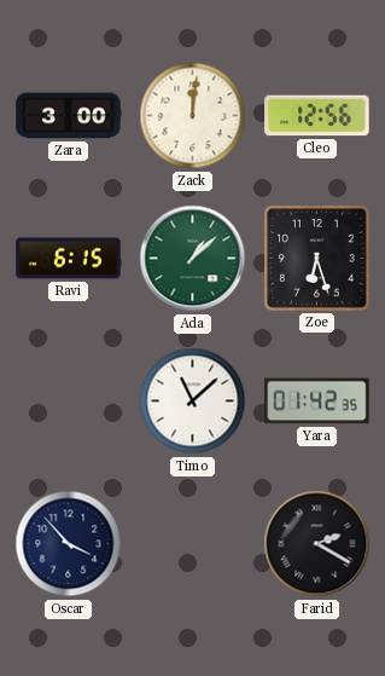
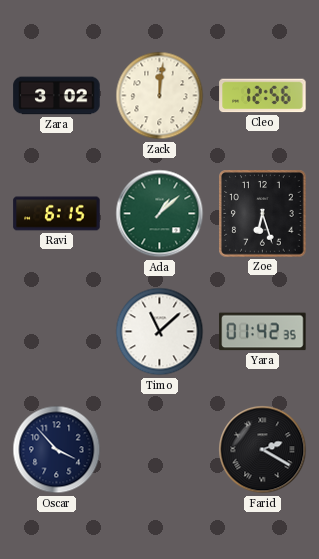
Zara: 3:00 -> 3:02 (57, 96)
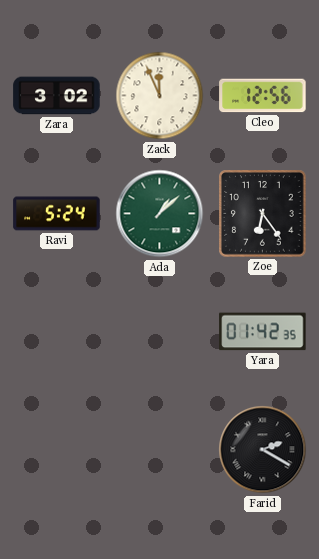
Zack: 12:01 -> 11:56 (160, 96)
Ravi: 6:15 -> 5:24 (57, 214)
Zoe: 6:27 -> 6:24 (263, 214)
Timo: 11:08 -> none (160, 332)
Oscar: 3:53 -> none (57, 450)
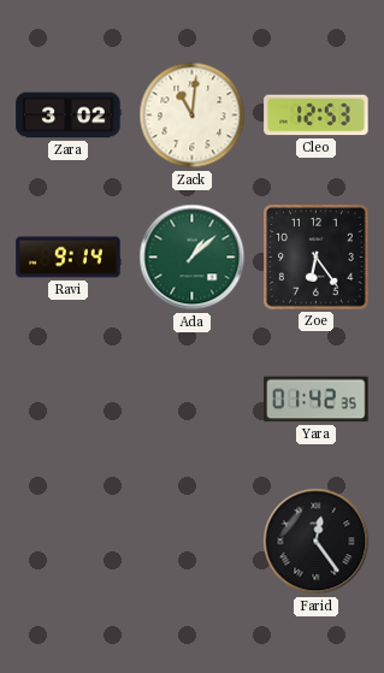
Zack: 11:56 -> 11:01 (193, 116)
Cleo: 12:56 -> 12:53 (317, 116)
Ravi: 5:24 -> 9:14 (69, 258)
Farid: 2:20 -> 12:24 (317, 542)
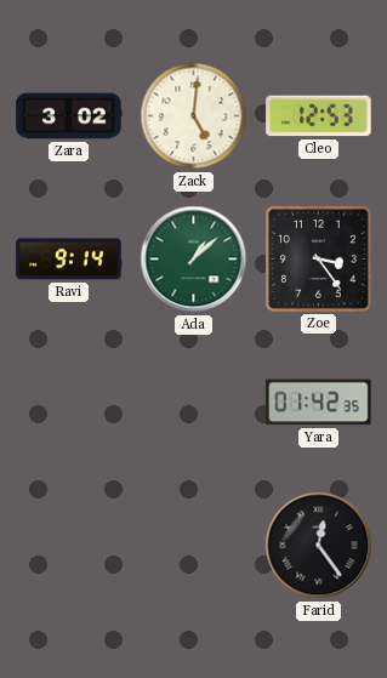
Zack: 11:01 -> 5:01 (194, 116)
Zoe: 6:24 -> 3:24 (319, 260)
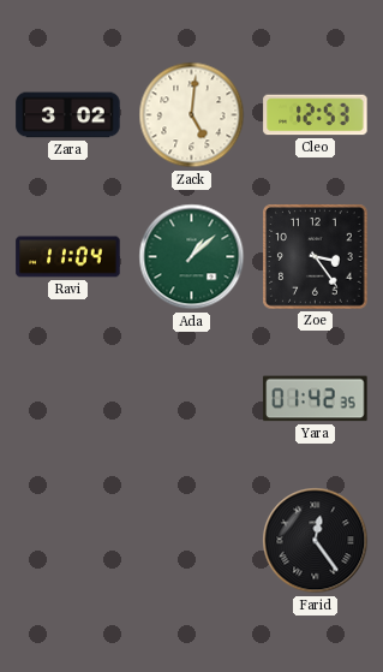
Ravi: 9:14 -> 11:04 (68, 257)
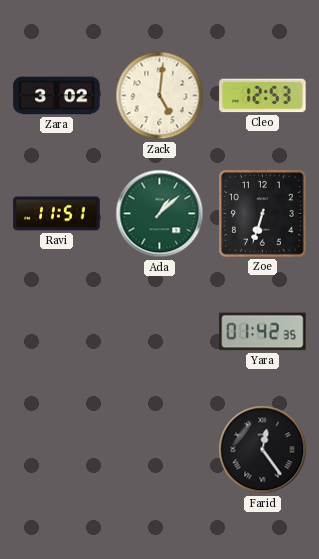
Ravi: 11:04 -> 11:51 (57, 214)
Zoe: 3:24 -> 6:33 (263, 214)
